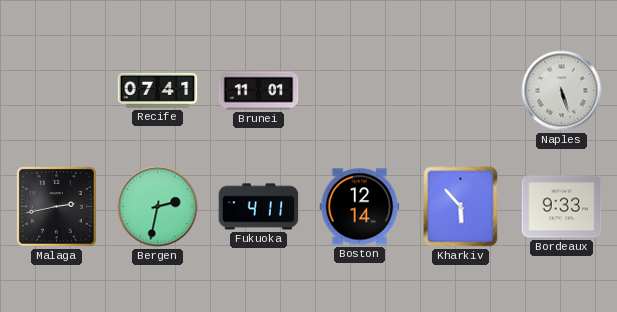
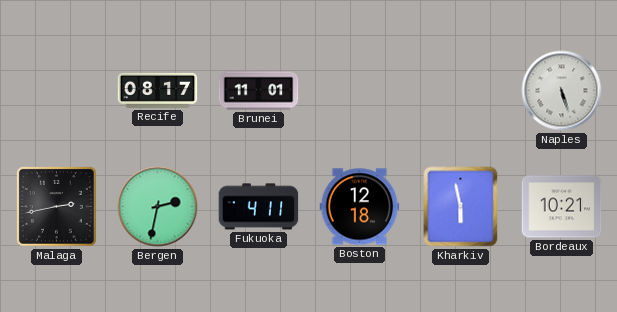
Recife: 07:41 -> 08:17 (158, 90)
Boston: 12:14 -> 12:18 (360, 207)
Kharkiv: 5:53 -> 5:58 (461, 207)
Bordeaux: 9:33 -> 10:21 (562, 207)
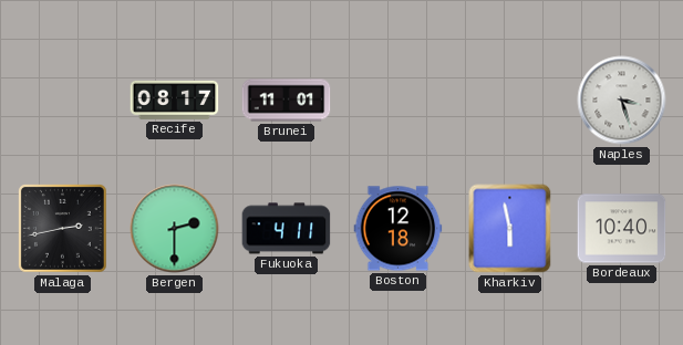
Naples: 5:27 -> 3:27 (622, 101)
Bergen: 2:32 -> 2:30 (175, 229)
Bordeaux: 10:21 -> 10:40 (622, 229)
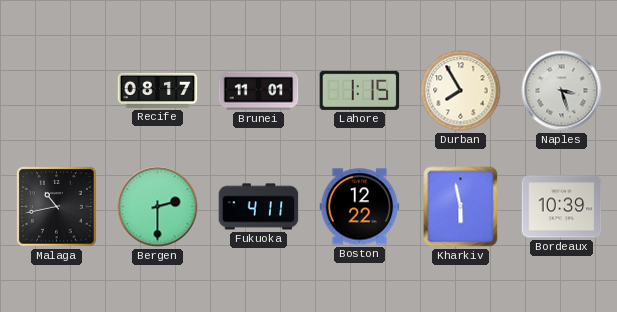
Lahore: none -> 1:15 (360, 90)
Durban: none -> 7:55 (461, 91)
Malaga: 2:43 -> 10:43 (57, 207)
Boston: 12:18 -> 12:22 (360, 207)
Bordeaux: 10:40 -> 10:39 (562, 207)
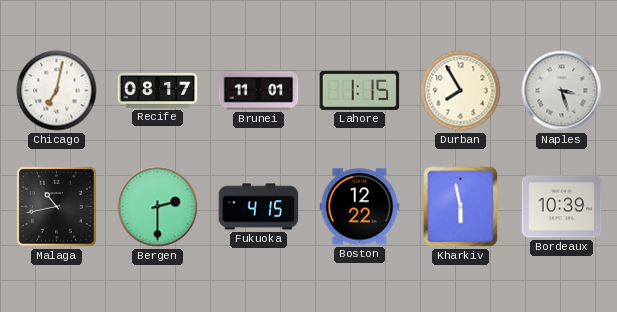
Chicago: none -> 7:02 (57, 91)
Fukuoka: 4:11 -> 4:15 (259, 207)
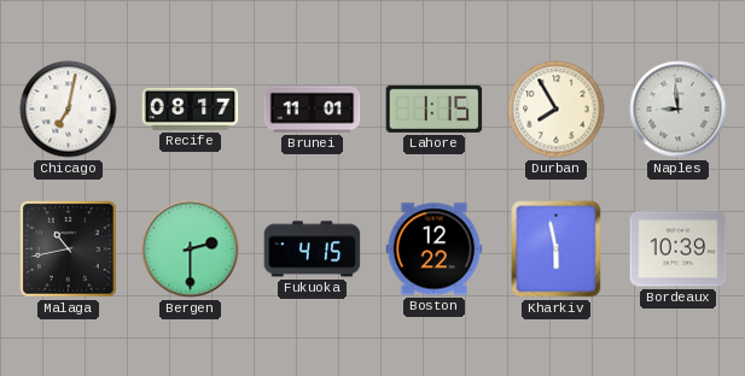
Naples: 3:27 -> 8:59 (679, 110)
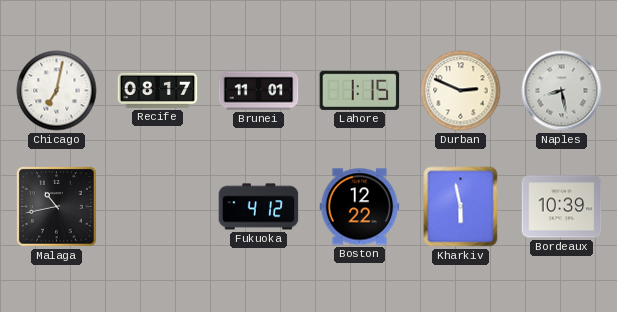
Durban: 7:55 -> 2:49 (461, 91)
Naples: 8:59 -> 8:28 (562, 91)
Bergen: 2:30 -> none (191, 249)
Fukuoka: 4:15 -> 4:12 (259, 207)
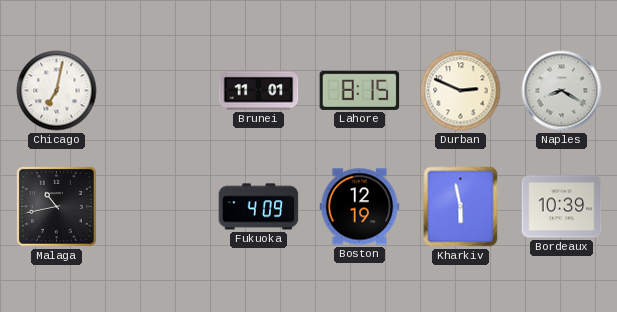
Recife: 08:17 -> none (158, 90)
Lahore: 1:15 -> 8:15 (360, 90)
Naples: 8:28 -> 8:20 (562, 91)
Fukuoka: 4:12 -> 4:09 (259, 207)
Boston: 12:22 -> 12:19 (360, 207)
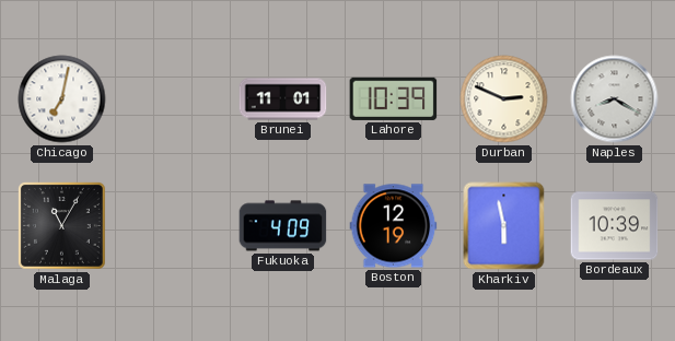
Lahore: 8:15 -> 10:39 (394, 98)
Malaga: 10:43 -> 11:05 (62, 226)
